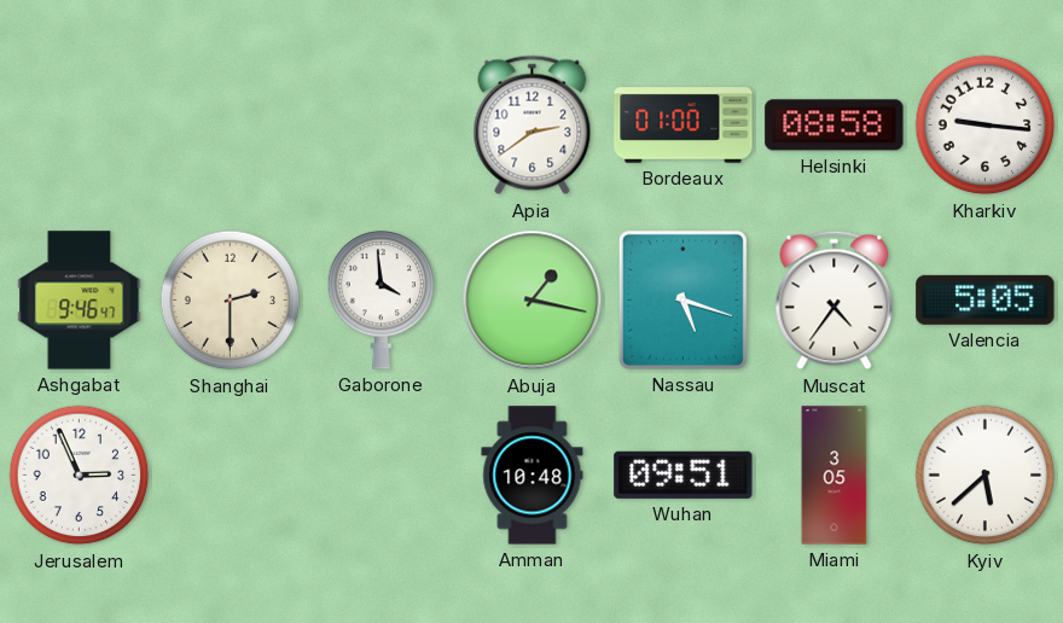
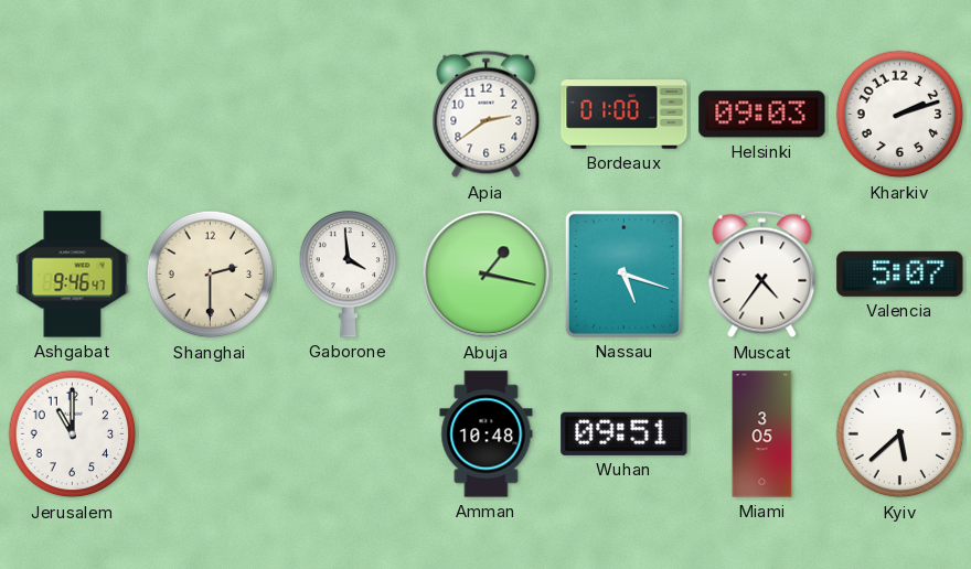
Helsinki: 08:58 -> 09:03 (762, 115)
Kharkiv: 9:16 -> 2:12 (900, 115)
Valencia: 5:05 -> 5:07 (900, 273)
Jerusalem: 2:56 -> 11:00 (73, 434)
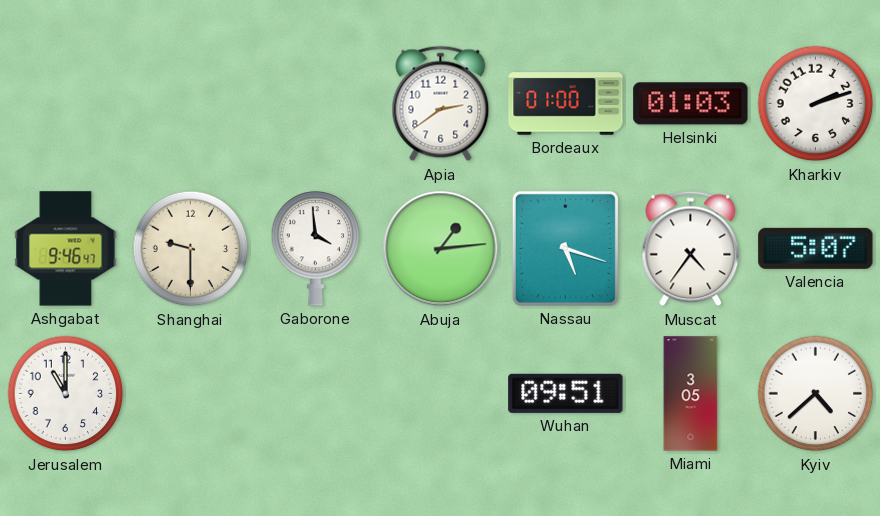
Helsinki: 09:03 -> 01:03 (691, 104)
Shanghai: 2:30 -> 9:30 (191, 249)
Abuja: 1:17 -> 1:14 (441, 249)
Amman: 10:48 -> none (487, 434)
Kyiv: 5:38 -> 4:38 (816, 394)
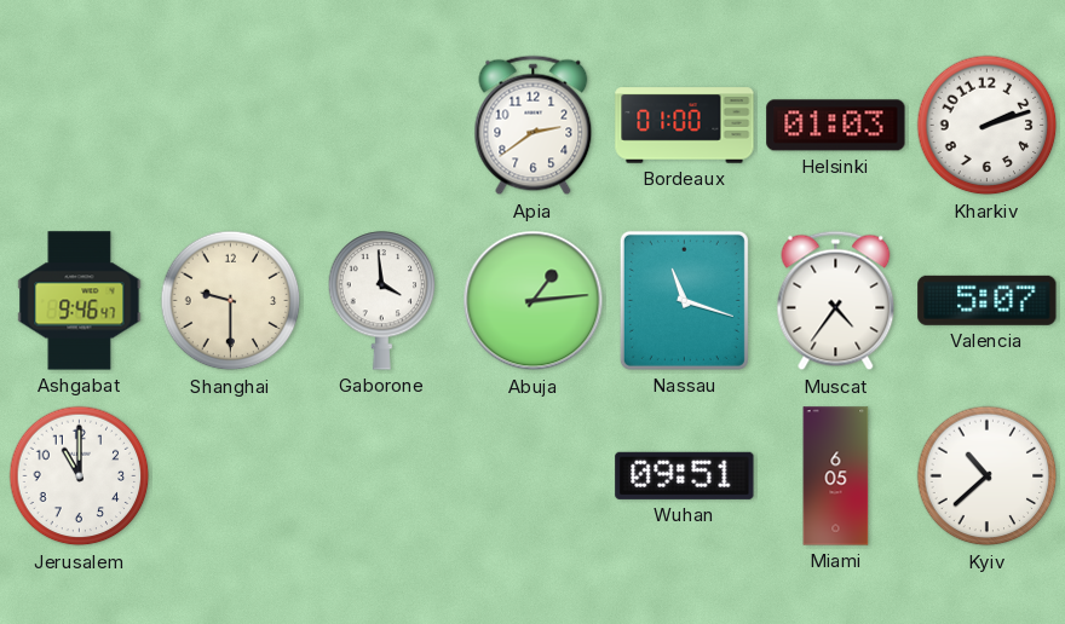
Nassau: 5:18 -> 11:18 (684, 300)
Miami: 3:05 -> 6:05 (836, 476)
Kyiv: 4:38 -> 10:38 (988, 476)
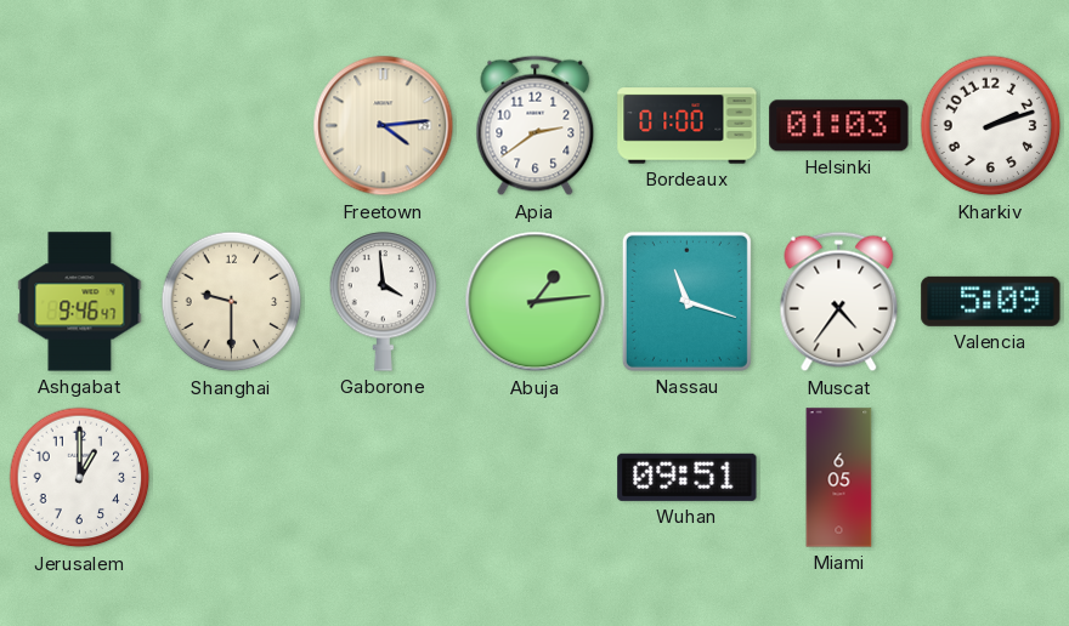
Freetown: none -> 4:14 (384, 126)
Valencia: 5:07 -> 5:09 (991, 301)
Jerusalem: 11:00 -> 1:00 (80, 478)
Kyiv: 10:38 -> none (988, 476)
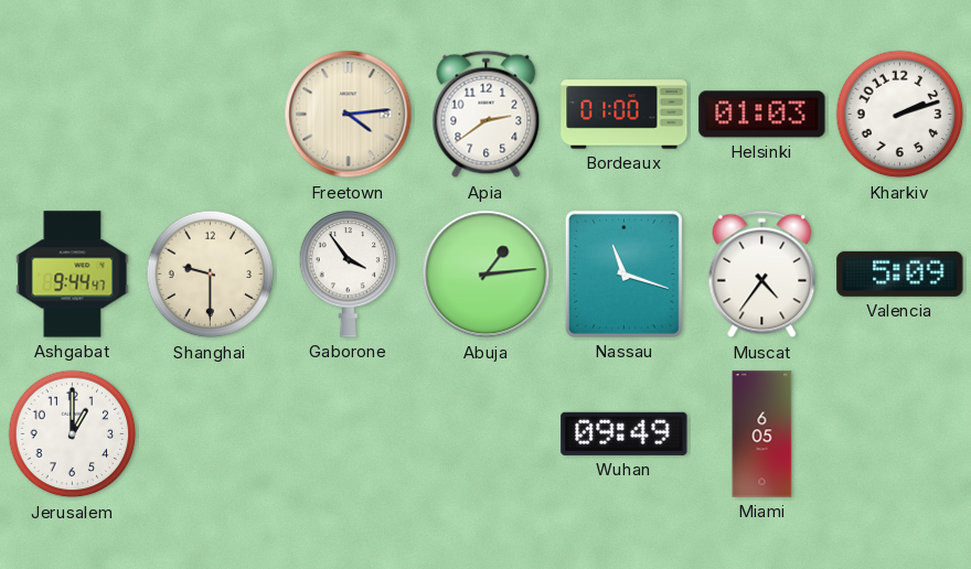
Ashgabat: 9:46 -> 9:44 (73, 275)
Gaborone: 3:59 -> 3:54 (349, 275)
Wuhan: 09:51 -> 09:49 (625, 433)
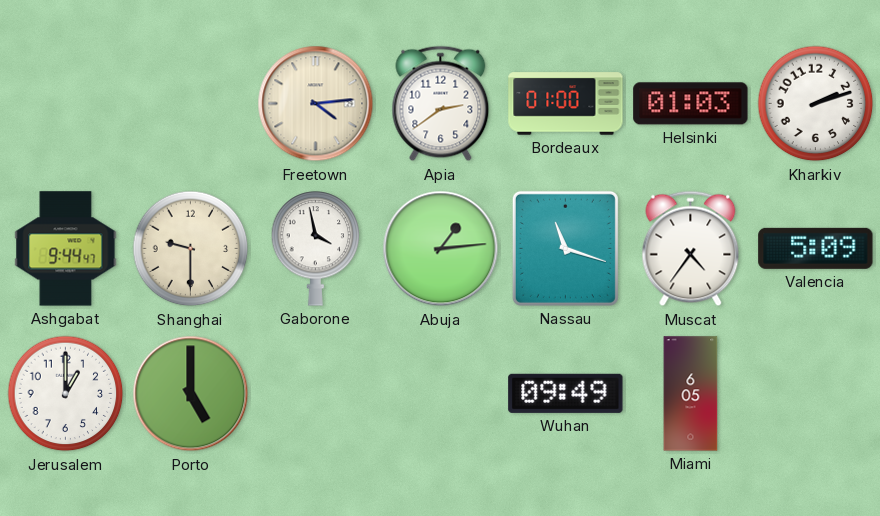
Gaborone: 3:54 -> 3:58 (316, 249)
Porto: none -> 5:00 (191, 394)
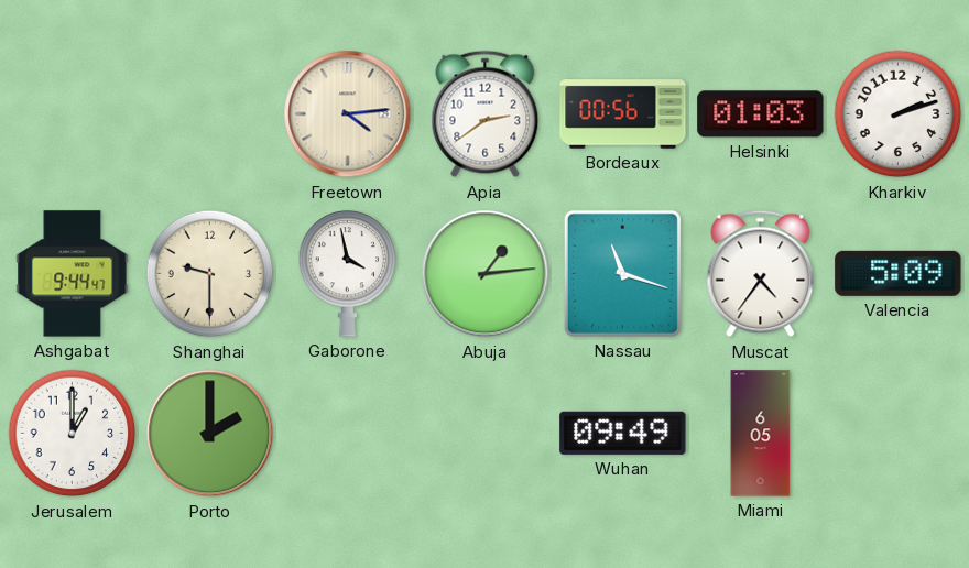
Bordeaux: 01:00 -> 00:56 (623, 114)
Porto: 5:00 -> 2:00 (210, 434)
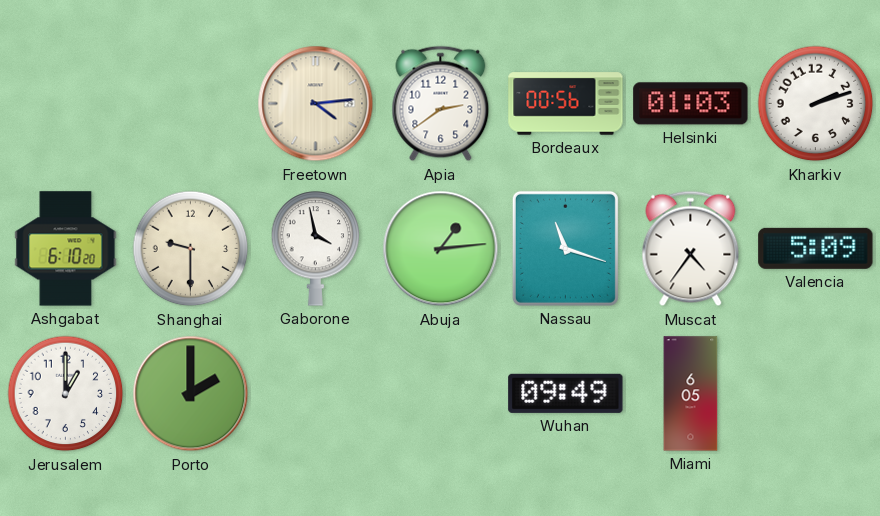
Ashgabat: 9:44 -> 6:10 (66, 249)
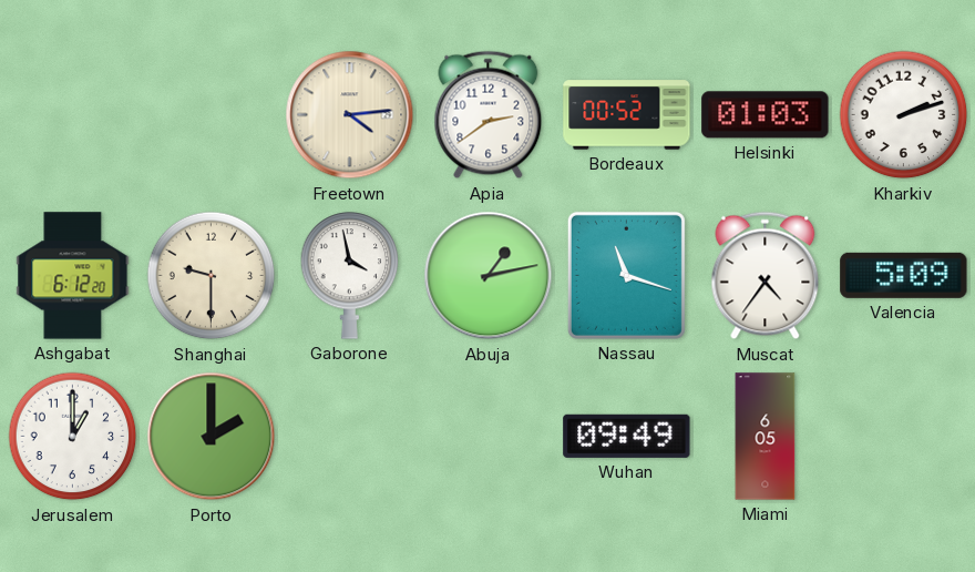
Bordeaux: 00:56 -> 00:52 (627, 115)
Ashgabat: 6:10 -> 6:12 (73, 276)
Abuja: 1:14 -> 1:13 (489, 276)
